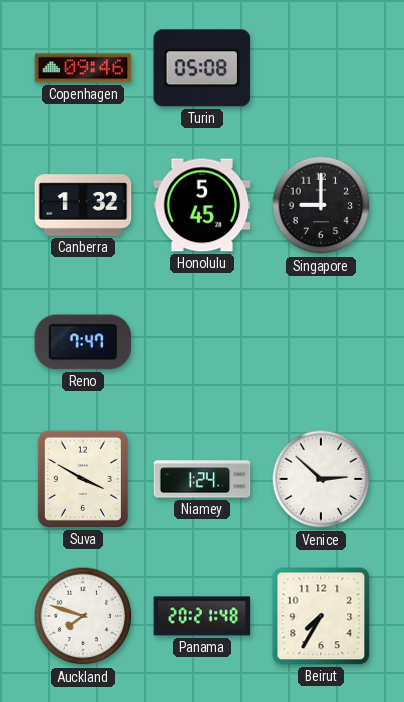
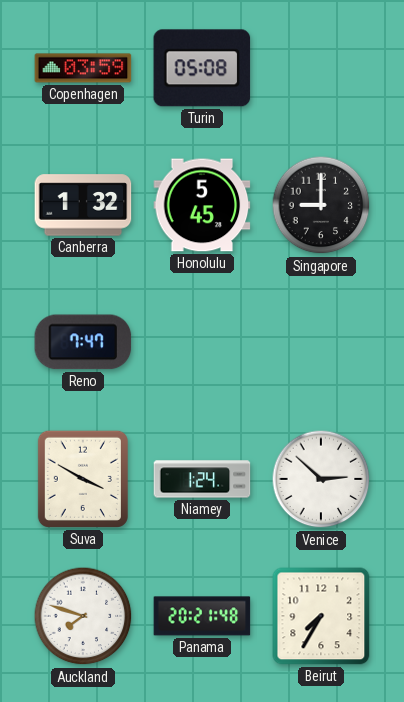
Copenhagen: 09:46 -> 03:59 (83, 68)
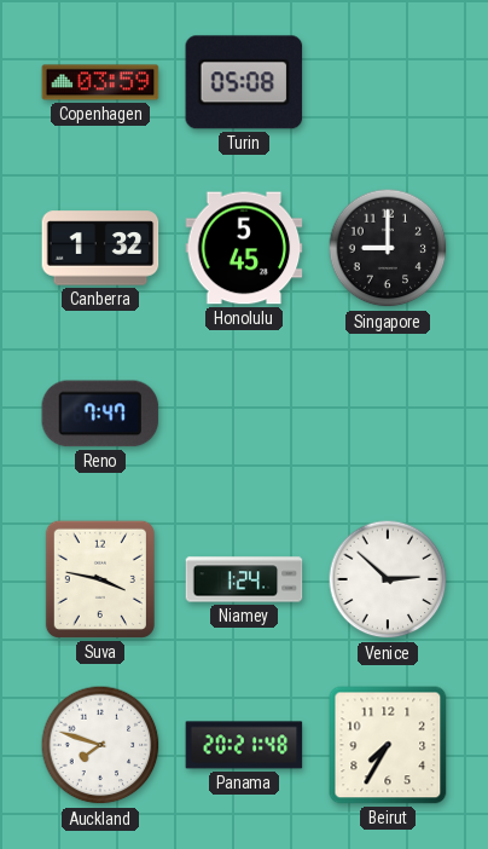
Suva: 3:50 -> 3:47 (100, 579)
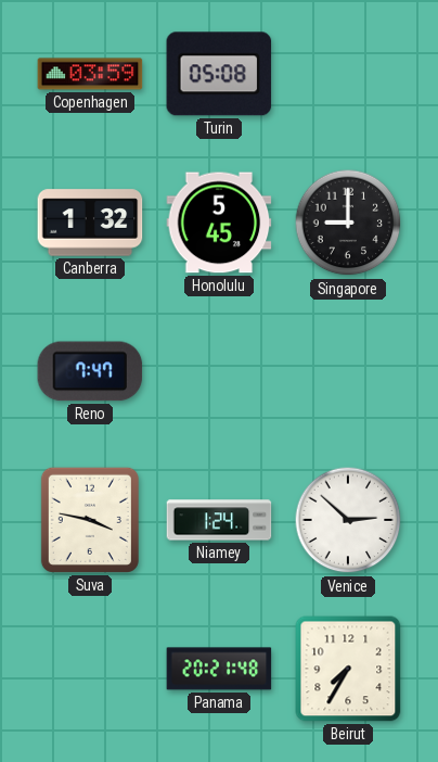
Auckland: 7:48 -> none (100, 745)
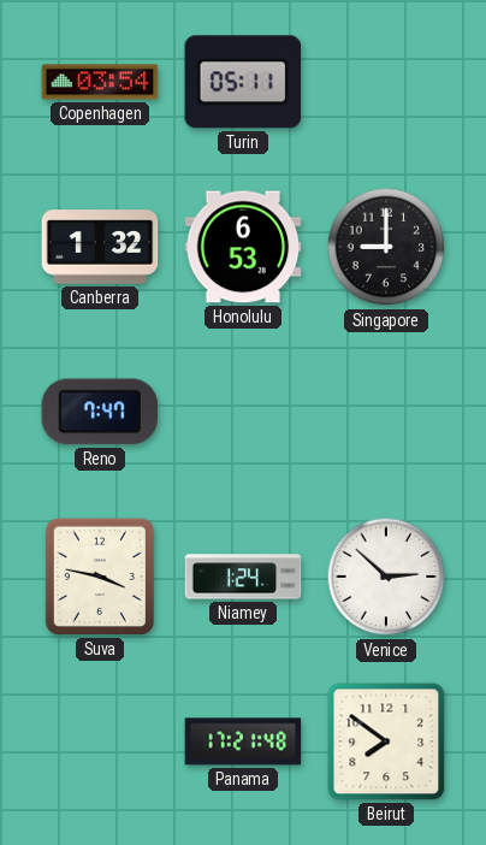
Copenhagen: 03:59 -> 03:54 (100, 82)
Turin: 05:08 -> 05:11 (243, 82)
Honolulu: 5:45 -> 6:53 (243, 247)
Panama: 20:21 -> 17:21 (243, 741)
Beirut: 7:35 -> 7:51 (386, 741)
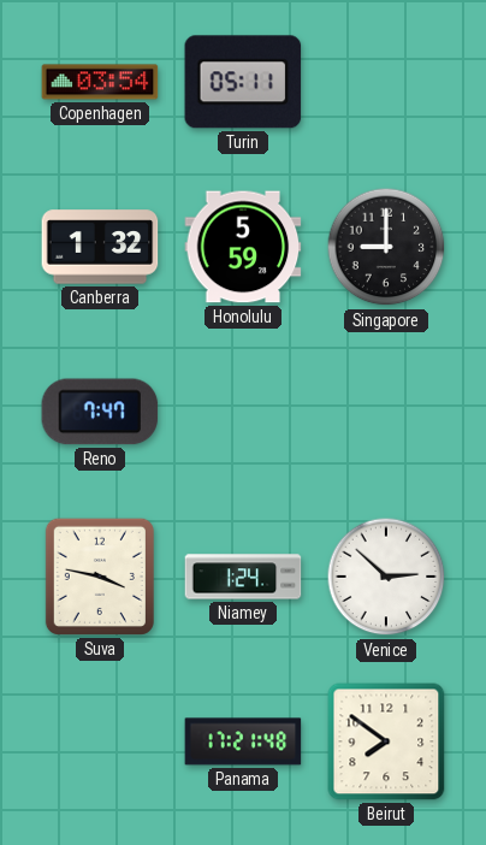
Honolulu: 6:53 -> 5:59 (243, 247)
